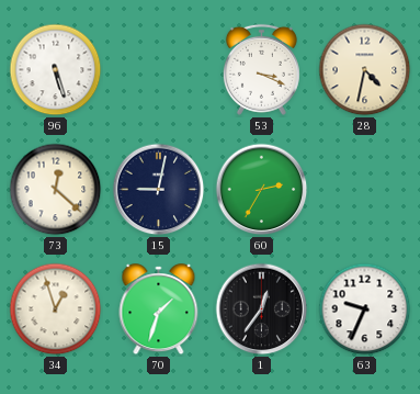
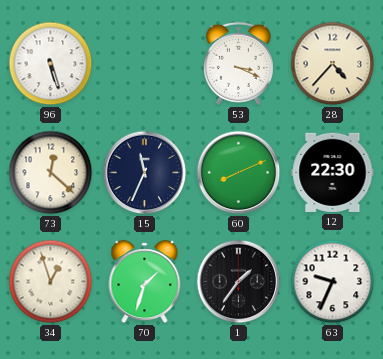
28: 4:32 -> 4:37 (333, 64)
15: 9:02 -> 11:34 (145, 173)
60: 2:35 -> 8:11 (239, 173)
12: none -> 22:30 (333, 172)
1: 12:36 -> 1:36 (239, 282)
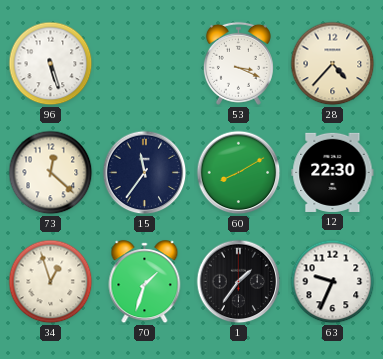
15: 11:34 -> 11:36 (145, 173)
60: 8:11 -> 8:10 (239, 173)
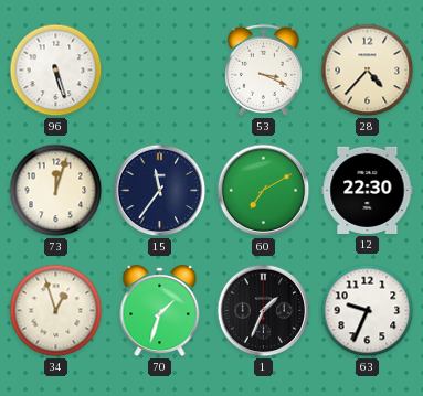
73: 12:22 -> 12:03 (56, 191)
60: 8:10 -> 7:10 (264, 191)
1: 1:36 -> 1:34 (264, 311)
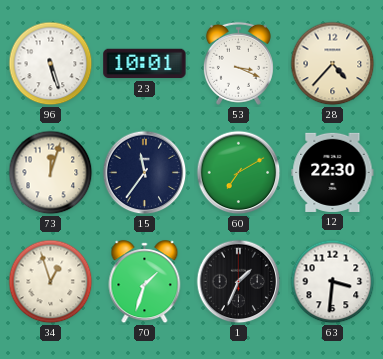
23: none -> 10:01 (145, 64)
63: 9:34 -> 3:31 (333, 282)
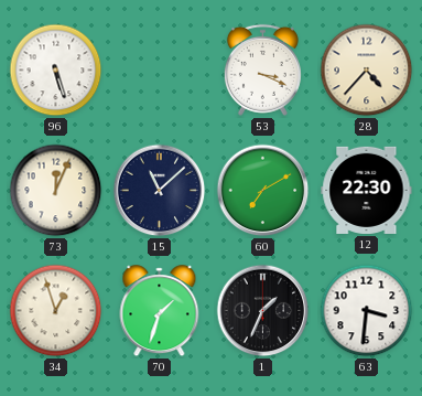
23: 10:01 -> none (145, 64)
73: 12:03 -> 12:04 (56, 191)
15: 11:36 -> 11:08 (160, 191)
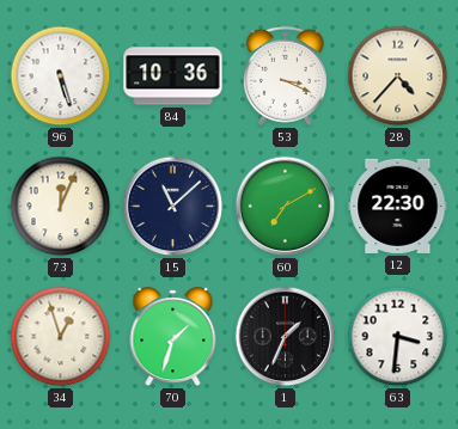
84: none -> 10:36 (173, 76)
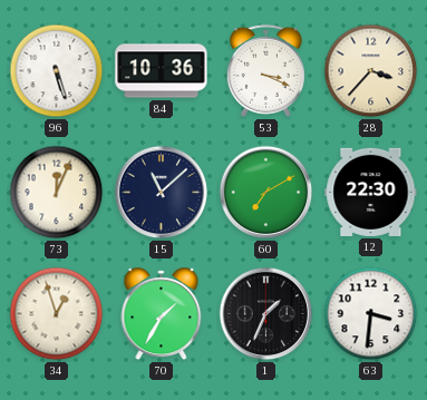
28: 4:37 -> 3:37 (371, 71)
70: 1:33 -> 1:35 (162, 314)
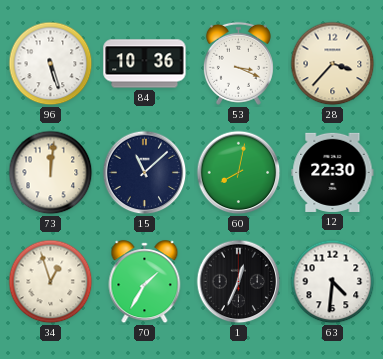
73: 12:04 -> 12:01 (51, 173)
60: 7:10 -> 8:02 (239, 173)
1: 1:34 -> 12:34 (239, 282)
63: 3:31 -> 4:31 (333, 282)
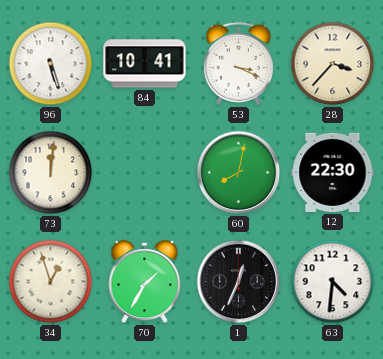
84: 10:36 -> 10:41 (145, 64)
15: 11:08 -> none (145, 173)
